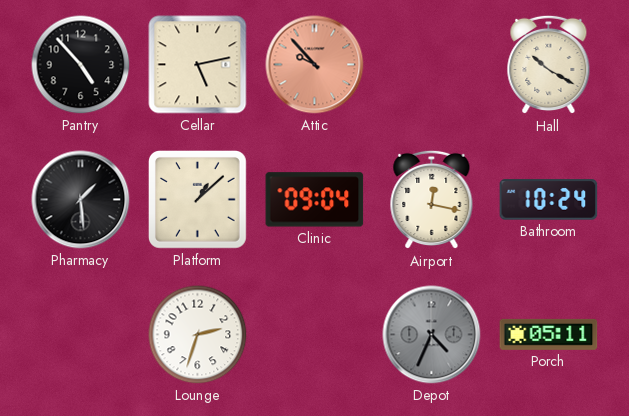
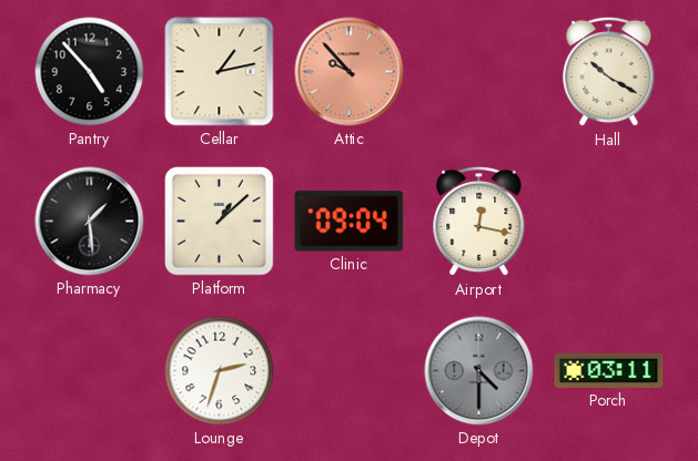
Cellar: 5:13 -> 1:13 (220, 72)
Bathroom: 10:24 -> none (549, 200)
Depot: 4:34 -> 4:30 (479, 371)
Porch: 05:11 -> 03:11 (609, 370)
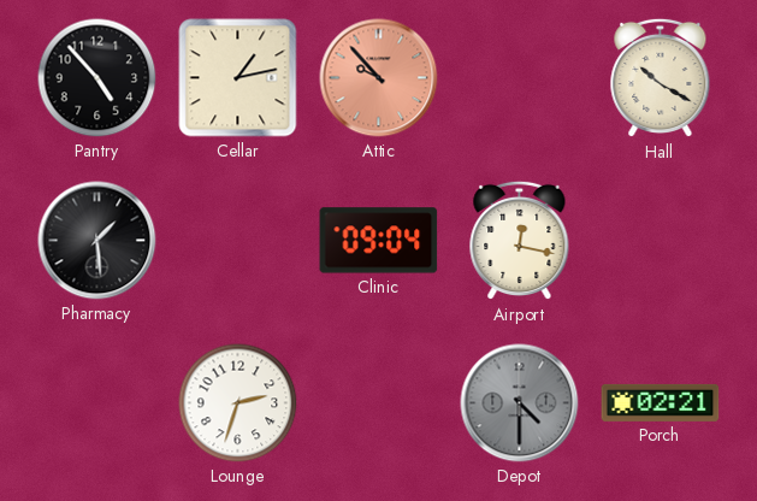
Platform: 1:08 -> none (220, 222)
Porch: 03:11 -> 02:21 (661, 402)
